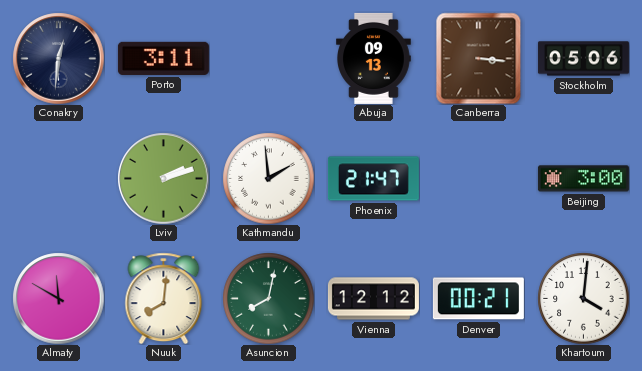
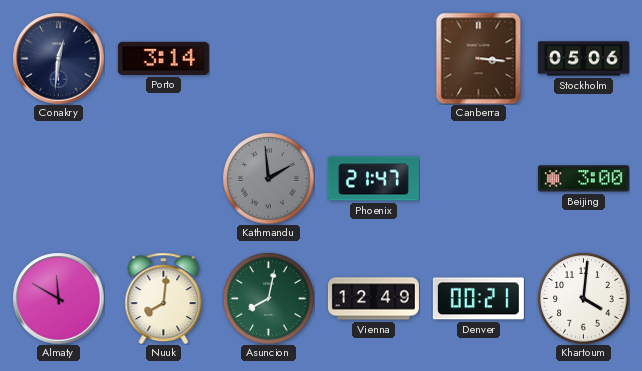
Porto: 3:11 -> 3:14 (163, 58)
Abuja: 09:13 -> none (374, 58)
Lviv: 2:12 -> none (163, 178)
Kathmandu dial: white -> grey (268, 178)
Vienna: 12:12 -> 12:49 (373, 299)
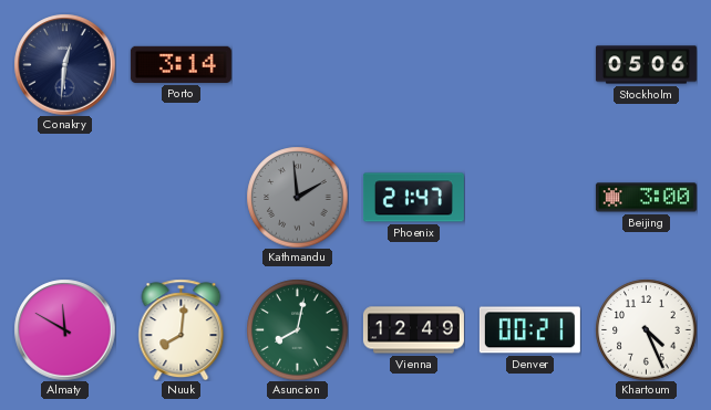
Canberra: 3:16 -> none (479, 58)
Khartoum: 4:01 -> 4:26 (646, 329)
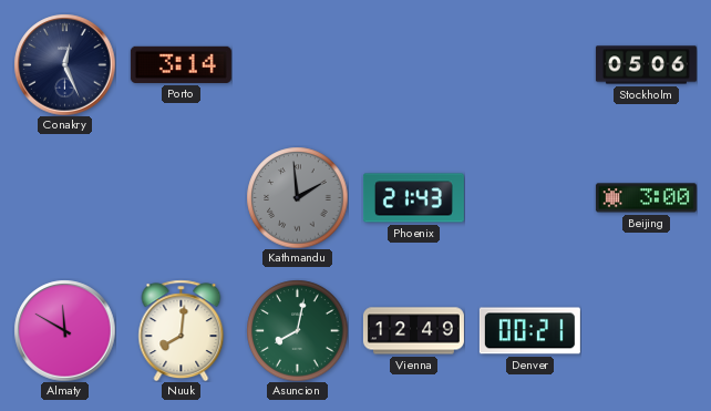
Conakry: 12:31 -> 12:26 (64, 64)
Phoenix: 21:47 -> 21:43 (413, 198)
Khartoum: 4:26 -> none (646, 329)
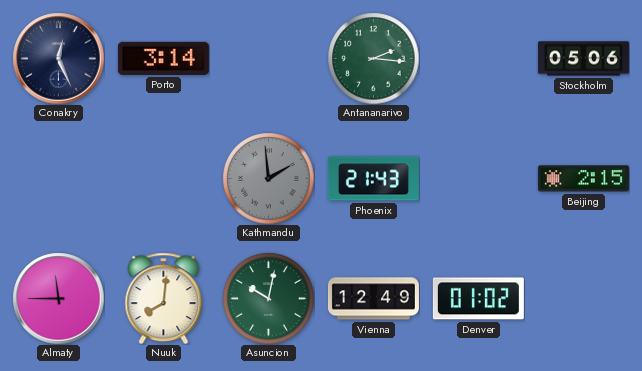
Antananarivo: none -> 2:16 (373, 58)
Beijing: 3:00 -> 2:15 (583, 179)
Almaty: 11:50 -> 11:45 (58, 298)
Asuncion: 8:02 -> 10:02 (268, 298)
Denver: 00:21 -> 01:02 (478, 299)
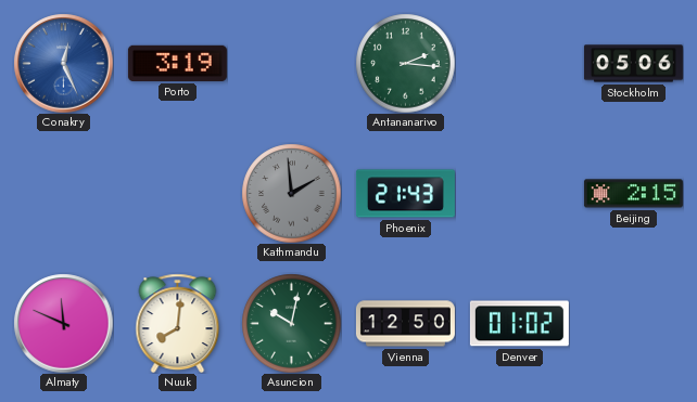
Conakry dial: navy -> blue (63, 63)
Porto: 3:14 -> 3:19 (177, 63)
Almaty: 11:45 -> 11:49 (63, 323)
Vienna: 12:49 -> 12:50 (405, 324)
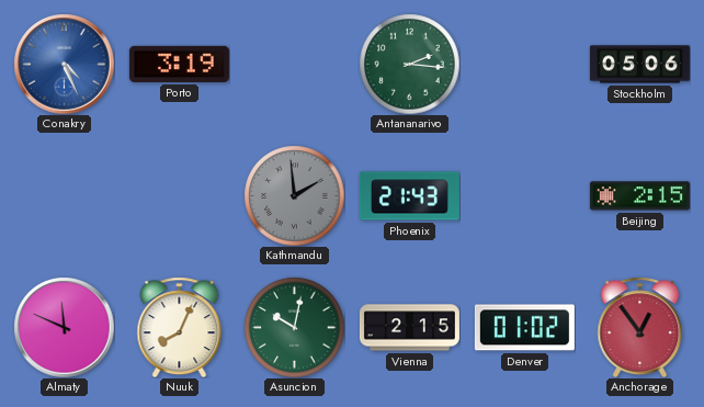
Conakry: 12:26 -> 4:26 (64, 64)
Nuuk: 8:01 -> 8:04 (180, 327)
Vienna: 12:50 -> 2:15 (409, 328)
Anchorage: none -> 12:54 (640, 327)
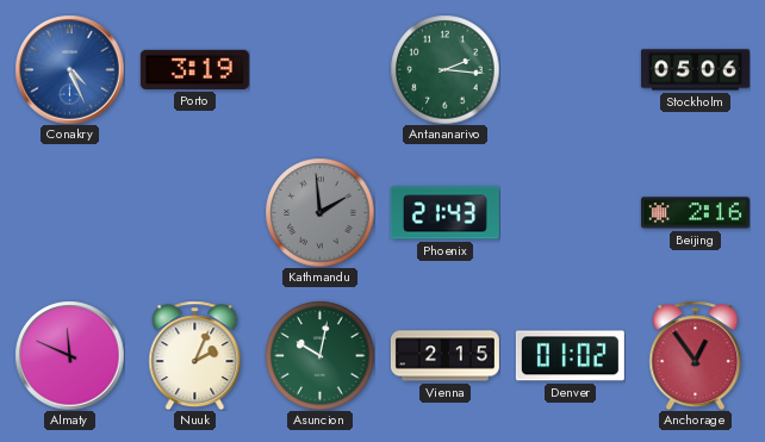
Beijing: 2:15 -> 2:16 (695, 213)
Nuuk: 8:04 -> 2:04 (195, 355)
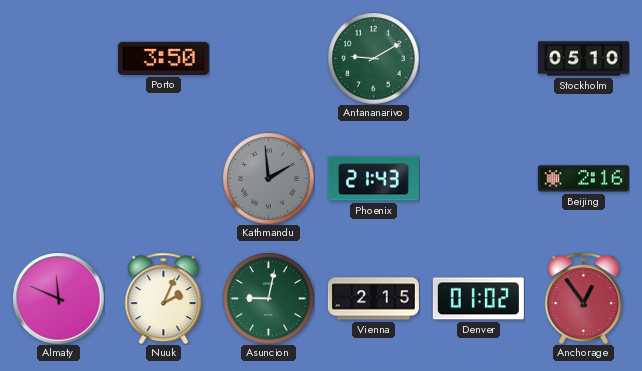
Conakry: 4:26 -> none (69, 69)
Porto: 3:19 -> 3:50 (163, 58)
Antananarivo: 2:16 -> 9:10 (373, 58)
Stockholm: 05:06 -> 05:10 (583, 59)
Asuncion: 10:02 -> 9:02 (268, 298)
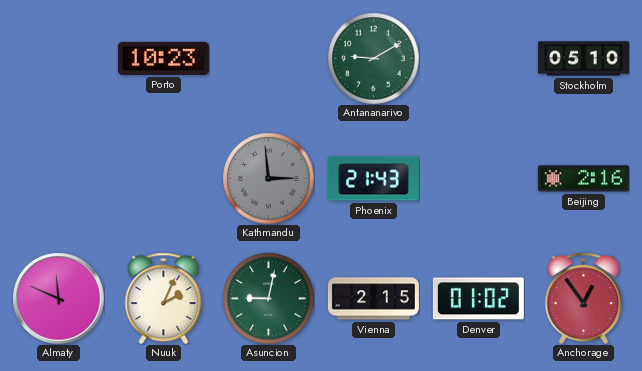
Porto: 3:50 -> 10:23 (163, 58)
Kathmandu: 1:59 -> 2:59 (268, 178)
